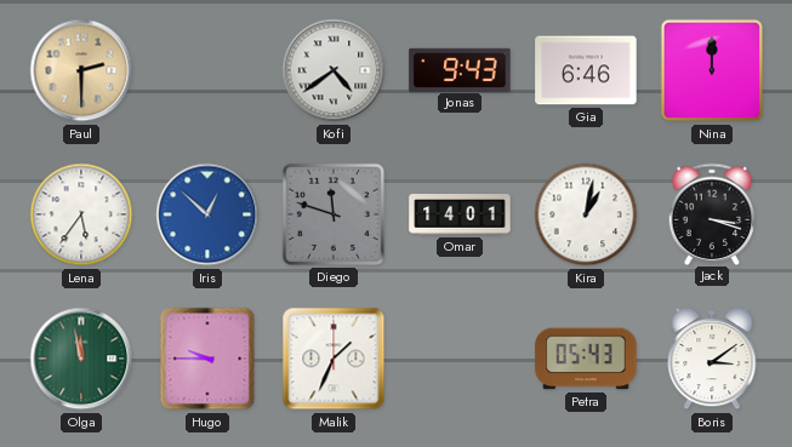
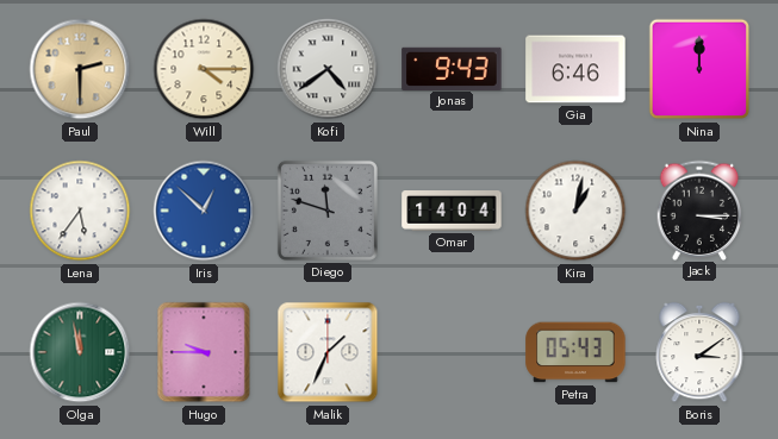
Will: none -> 4:15 (204, 69)
Omar: 14:01 -> 14:04 (452, 212)
Jack: 3:18 -> 3:15 (699, 209)
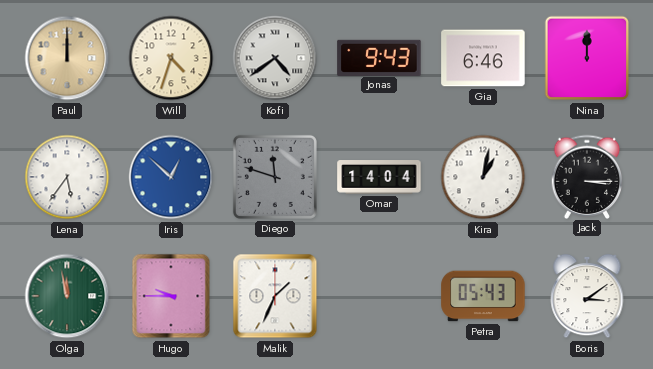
Paul: 2:30 -> 12:00 (67, 58)
Will: 4:15 -> 4:33 (171, 58)
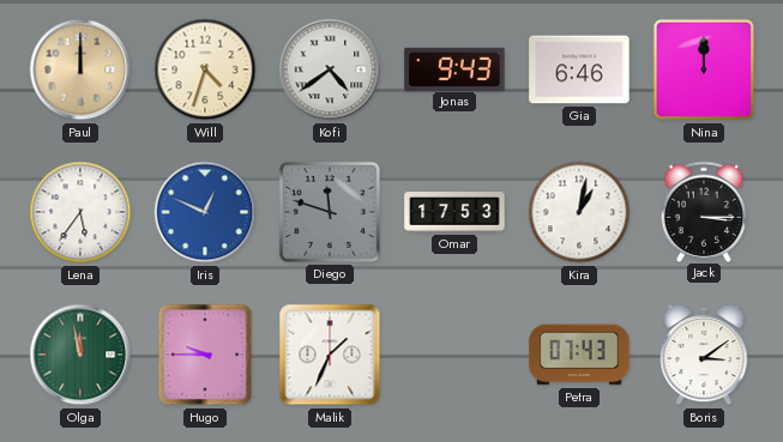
Iris: 12:52 -> 12:49 (205, 212)
Omar: 14:04 -> 17:53 (454, 213)
Petra: 05:43 -> 07:43 (579, 355)
